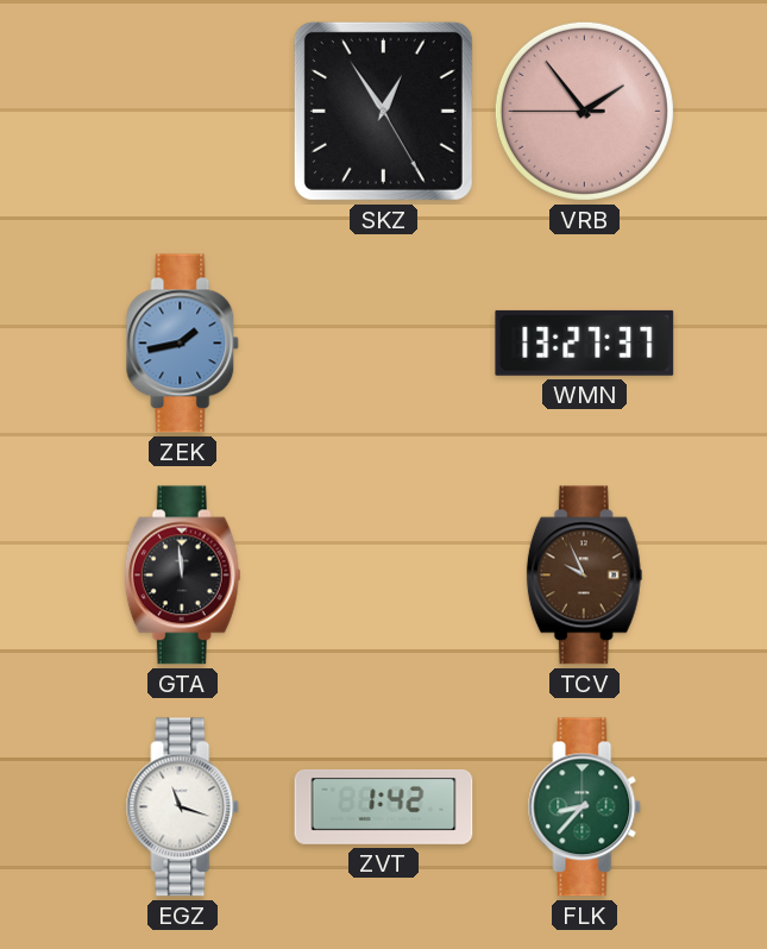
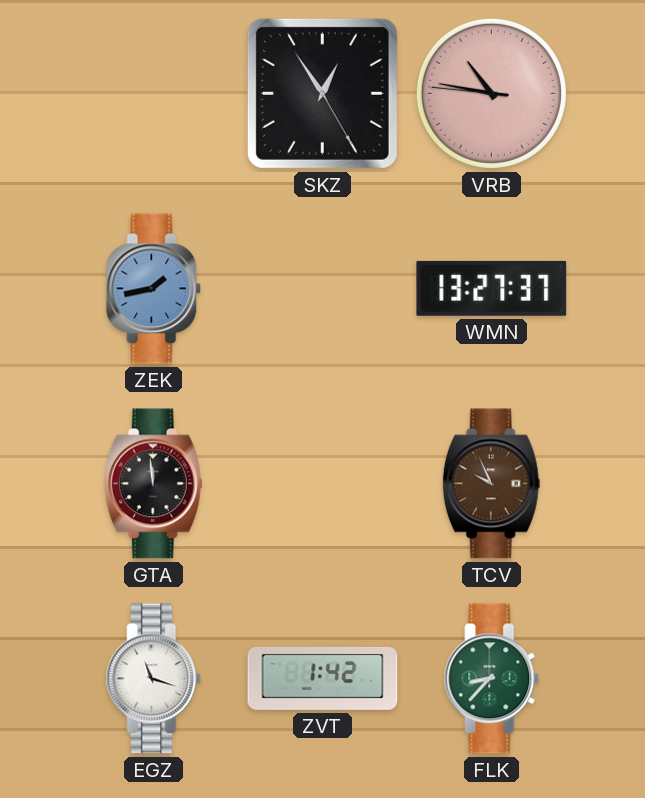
VRB: 1:53 -> 10:46 (491, 93)
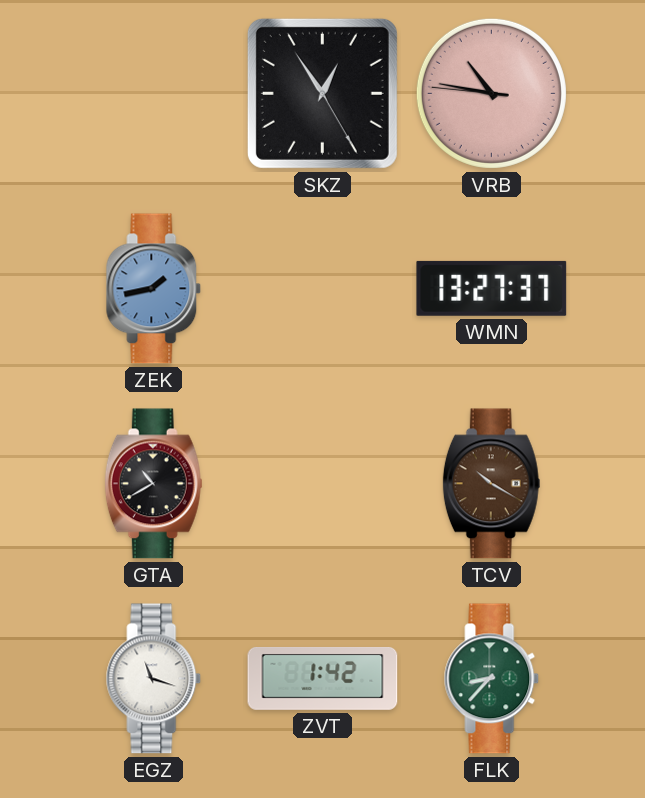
GTA: 11:59 -> 10:40 (153, 484)
TCV: 9:56 -> 10:20 (491, 484)
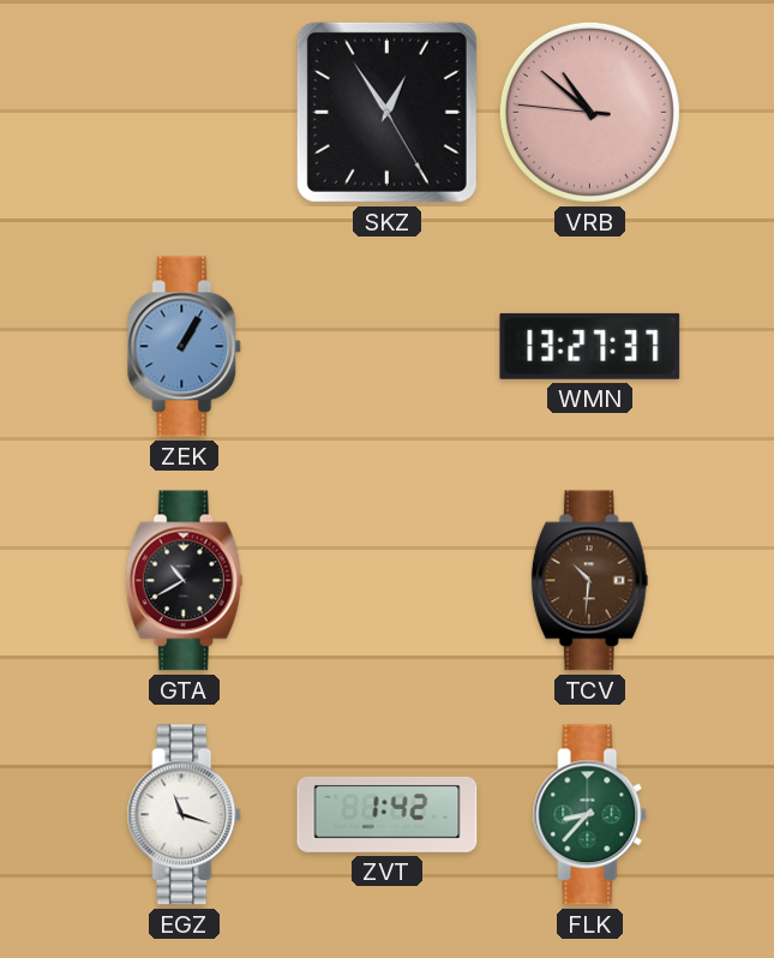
VRB: 10:46 -> 10:51 (589, 112)
ZEK: 1:43 -> 1:05 (185, 347)
TCV: 10:20 -> 10:31 (589, 581)
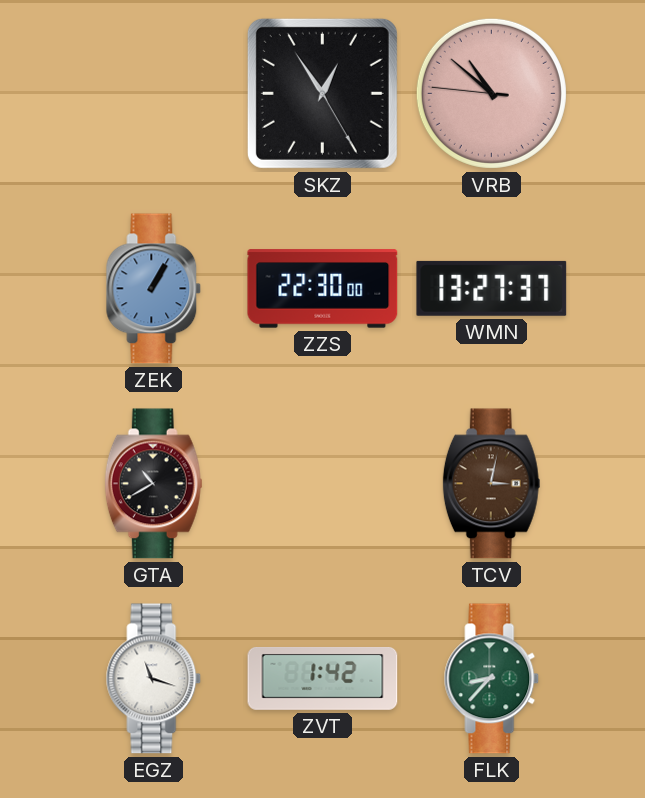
ZZS: none -> 22:30 (323, 289)
TCV: 10:31 -> 3:02 (491, 484)
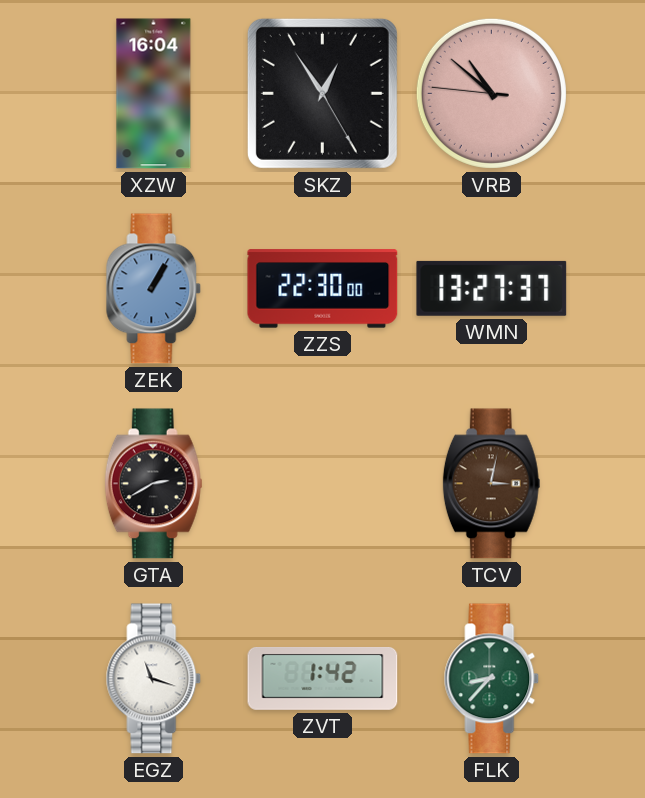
XZW: none -> 16:04 (154, 94)
GTA: 10:40 -> 2:40 (153, 484)
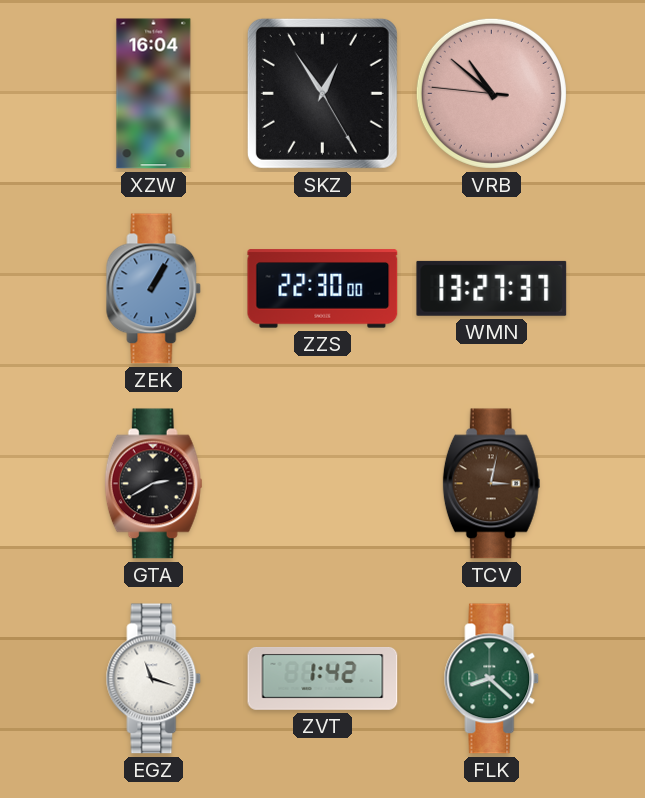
FLK: 8:37 -> 8:22 (492, 679)
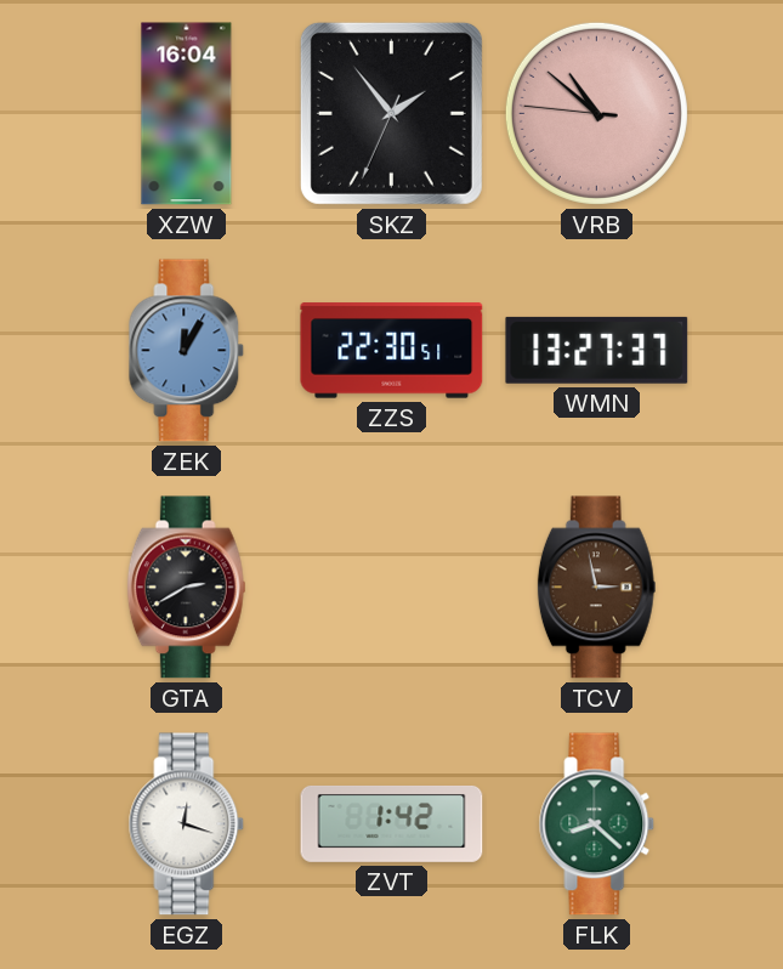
SKZ: 12:54 -> 1:53 (391, 113)
ZEK: 1:05 -> 12:05 (187, 351)
ZZS: 22:30:00 -> 22:30:51 (392, 351)
TCV: 3:02 -> 2:58 (596, 588)
EGZ: 11:18 -> 12:18 (187, 824)
